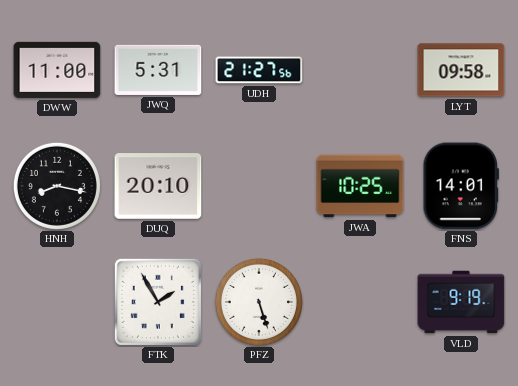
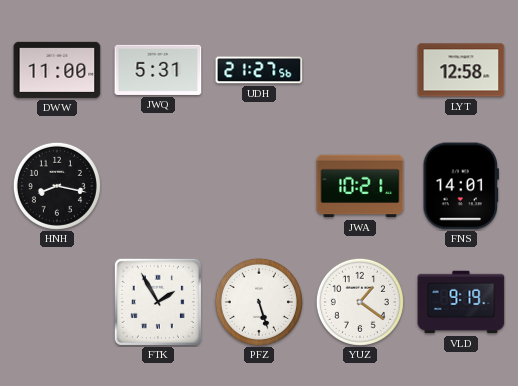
LYT: 09:58 -> 12:58 (461, 70)
DUQ: 20:10 -> none (158, 186)
JWA: 10:25 -> 10:21 (360, 186)
YUZ: none -> 1:21 (360, 302)
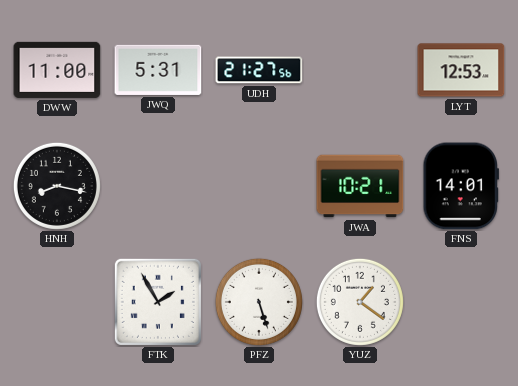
LYT: 12:58 -> 12:53 (461, 70)
VLD: 9:19 -> none (461, 302)
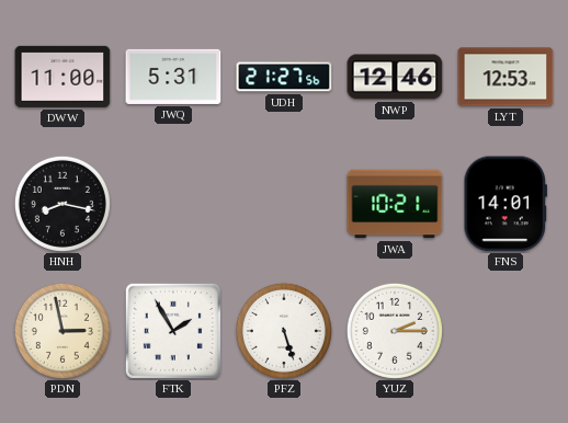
NWP: none -> 12:46 (395, 77)
PDN: none -> 2:58 (63, 331)
YUZ: 1:21 -> 2:15 (395, 331)
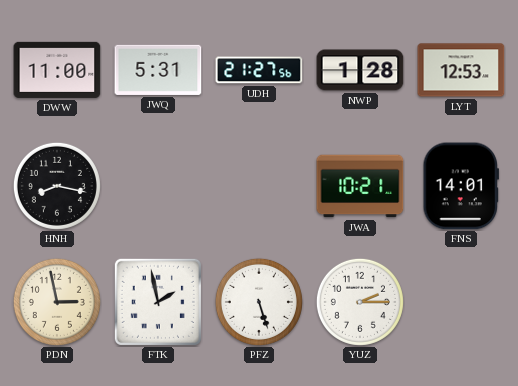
NWP: 12:46 -> 1:28 (360, 70)
FTK: 1:55 -> 1:58 (158, 302)
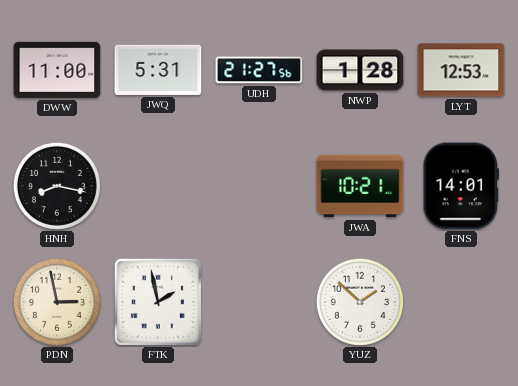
PFZ: 5:27 -> none (259, 302)
YUZ: 2:15 -> 1:52 (360, 302)
